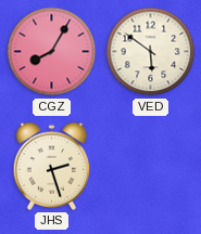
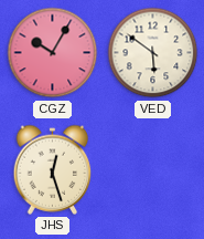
CGZ: 8:05 -> 10:05 (53, 53)
JHS: 2:27 -> 12:27 (53, 169)
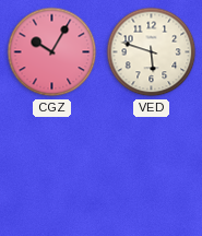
VED: 5:51 -> 5:48 (152, 52)
JHS: 12:27 -> none (53, 169)
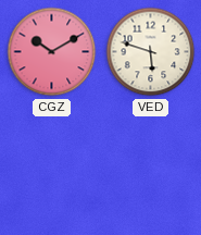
CGZ: 10:05 -> 10:10 (52, 52)
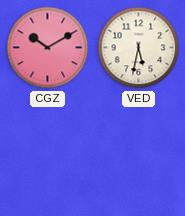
VED: 5:48 -> 5:32 (139, 48)
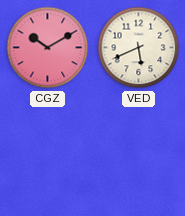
VED: 5:32 -> 5:41 (139, 48)
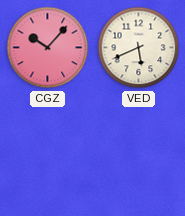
CGZ: 10:10 -> 10:07 (48, 48)
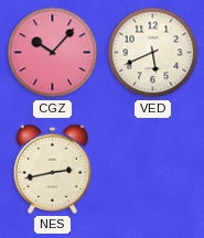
NES: none -> 2:43 (53, 169)
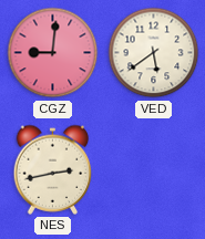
CGZ: 10:07 -> 9:01 (53, 53)
VED: 5:41 -> 5:39 (154, 53)
